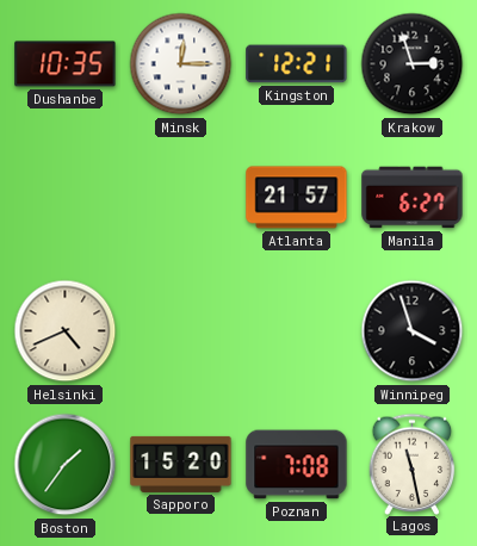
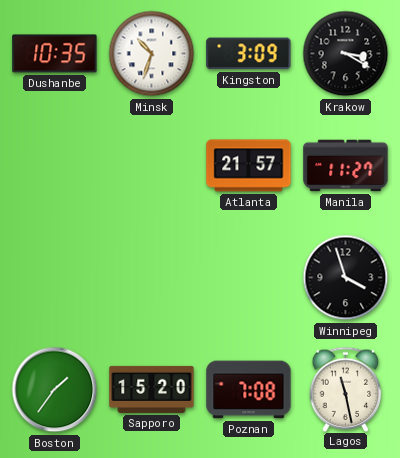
Minsk: 12:15 -> 10:33 (152, 54)
Kingston: 12:21 -> 3:09 (249, 54)
Krakow: 2:57 -> 3:20 (346, 54)
Manila: 6:27 -> 11:27 (346, 166)
Helsinki: 4:41 -> none (66, 331)
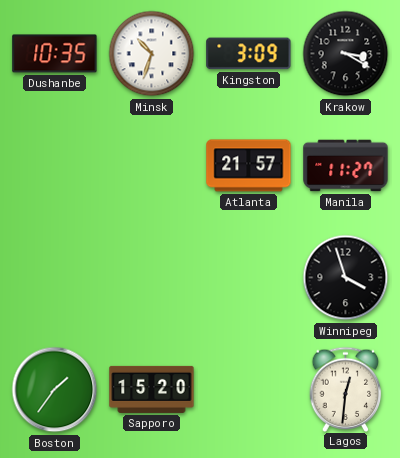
Poznan: 7:08 -> none (249, 390)
Lagos: 11:28 -> 12:31 (346, 389)
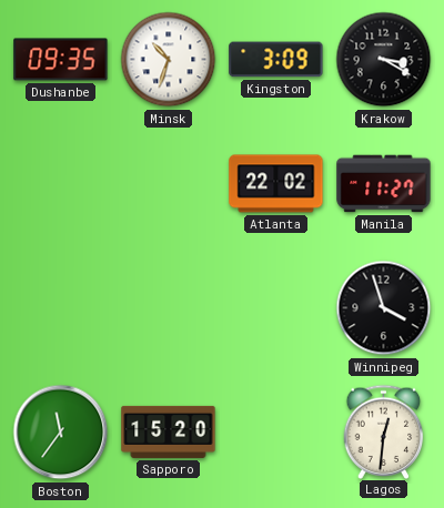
Dushanbe: 10:35 -> 09:35 (61, 60)
Atlanta: 21:57 -> 22:02 (276, 184)
Boston: 1:36 -> 11:36 (61, 433)
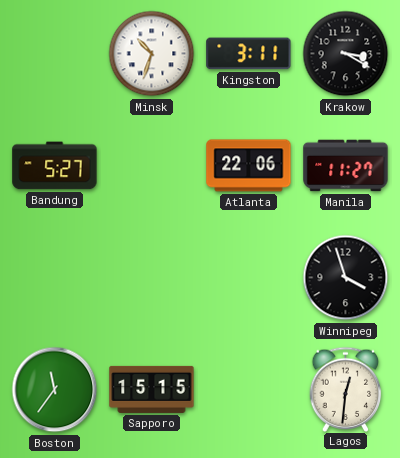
Dushanbe: 09:35 -> none (61, 60)
Kingston: 3:09 -> 3:11 (249, 54)
Bandung: none -> 5:27 (55, 166)
Atlanta: 22:02 -> 22:06 (249, 166)
Sapporo: 15:20 -> 15:15 (152, 389)
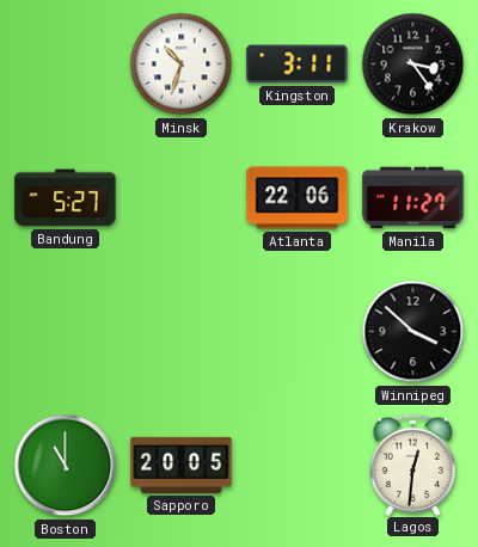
Krakow: 3:20 -> 3:24 (413, 64)
Winnipeg: 3:57 -> 3:52 (413, 332)
Boston: 11:36 -> 11:00 (66, 466)
Sapporo: 15:15 -> 20:05 (182, 465)
